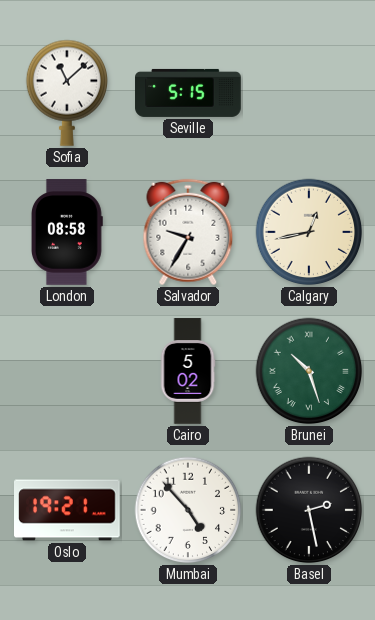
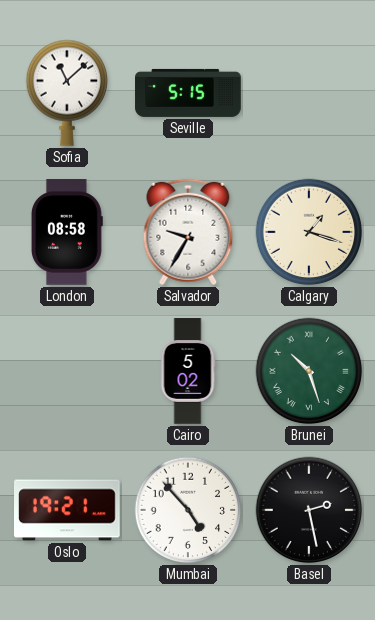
Calgary: 12:43 -> 1:18 (309, 232)
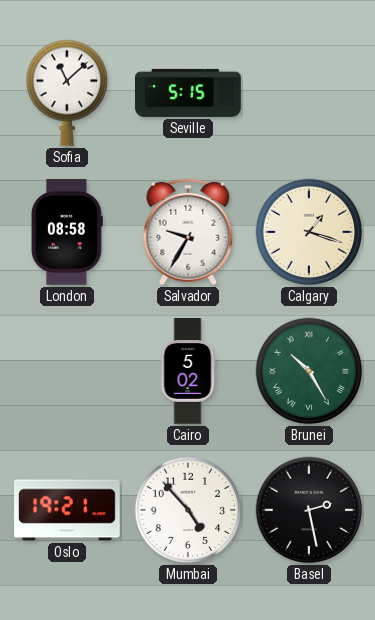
Brunei: 10:27 -> 10:25 (309, 371)
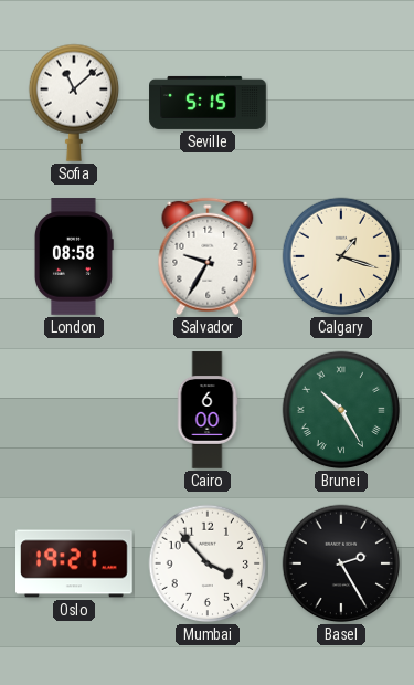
Cairo: 5:02 -> 6:00 (208, 410)
Mumbai: 4:53 -> 3:53 (208, 563)
Basel: 2:28 -> 2:25 (341, 563)
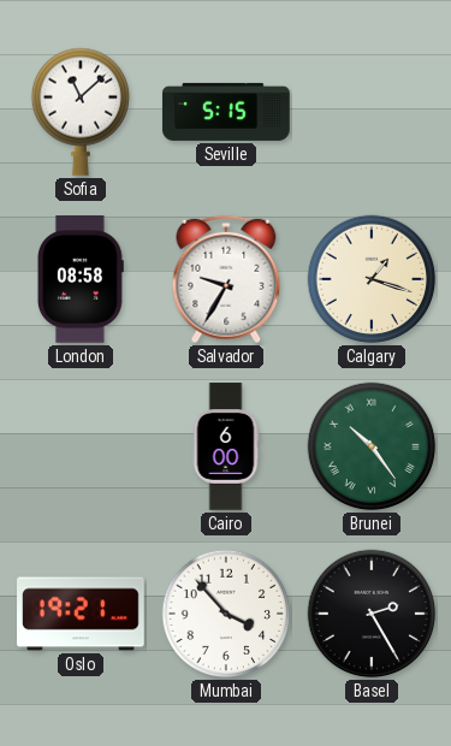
Brunei: 10:25 -> 10:24 (372, 446)
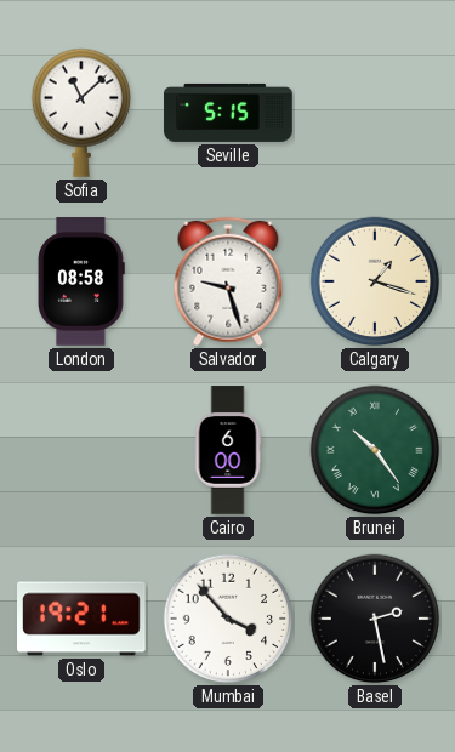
Salvador: 9:35 -> 9:27 (228, 281)
Basel: 2:25 -> 2:28 (375, 619)
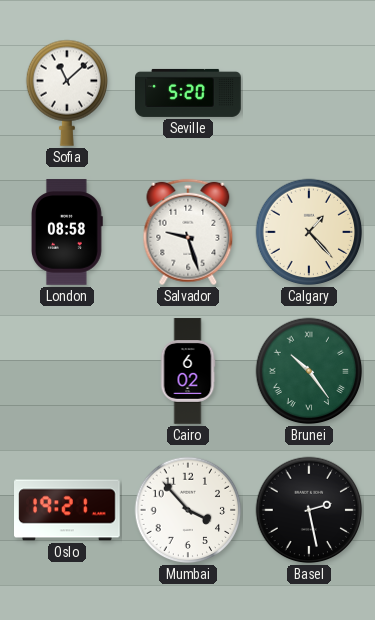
Seville: 5:15 -> 5:20 (188, 93)
Calgary: 1:18 -> 1:23 (309, 232)
Cairo: 6:00 -> 6:02 (188, 371)
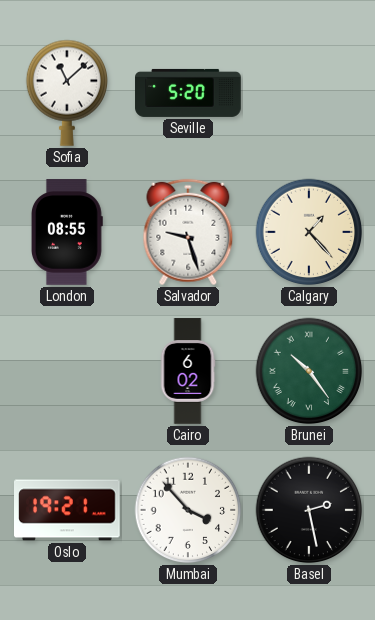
London: 08:58 -> 08:55 (67, 232)
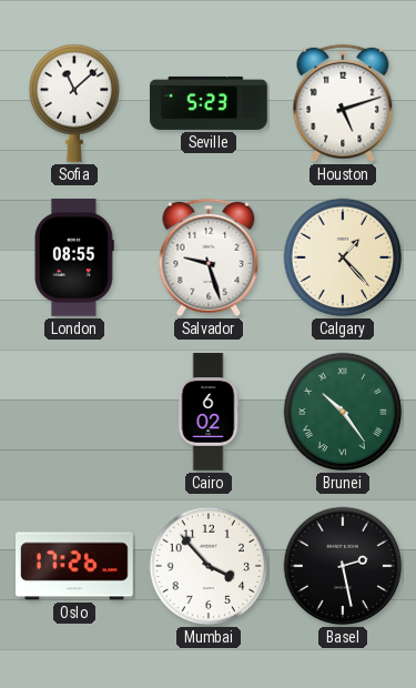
Seville: 5:20 -> 5:23 (209, 103)
Houston: none -> 5:12 (343, 103)
Oslo: 19:21 -> 17:26 (75, 566)
